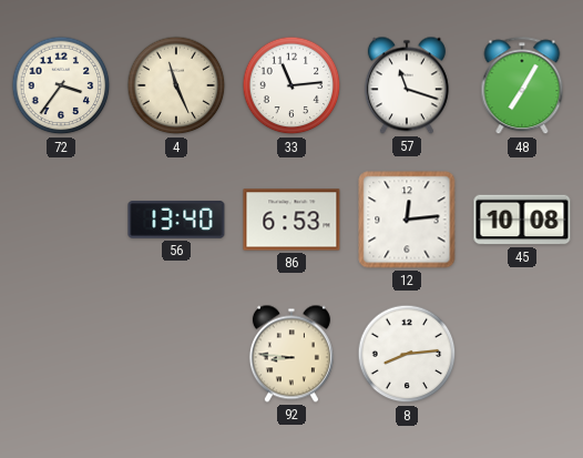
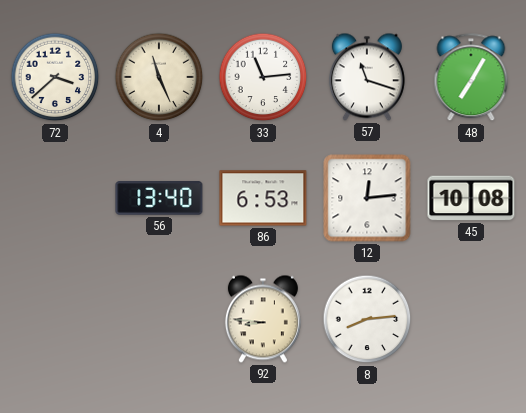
72: 3:36 -> 3:38 (55, 77)
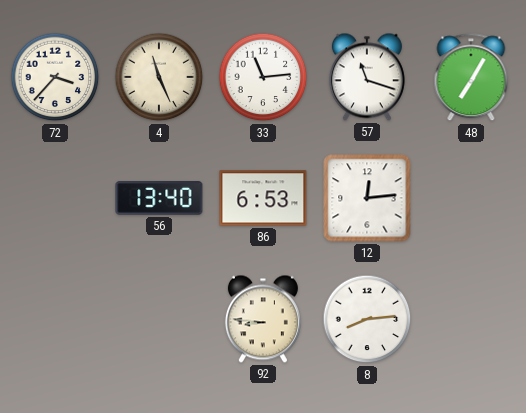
72: 3:38 -> 3:37 (55, 77)
45: 10:08 -> none (471, 198)
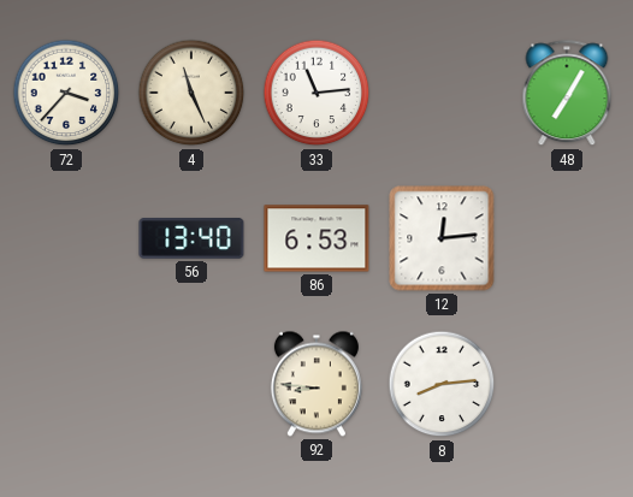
57: 11:18 -> none (367, 77)
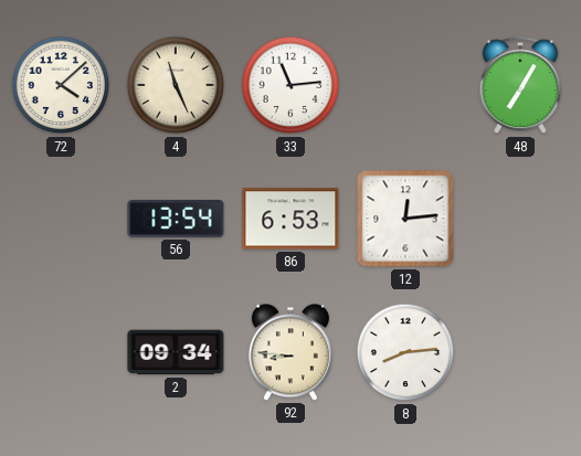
72: 3:37 -> 4:08 (61, 85)
56: 13:40 -> 13:54 (176, 219)
2: none -> 09:34 (176, 352)
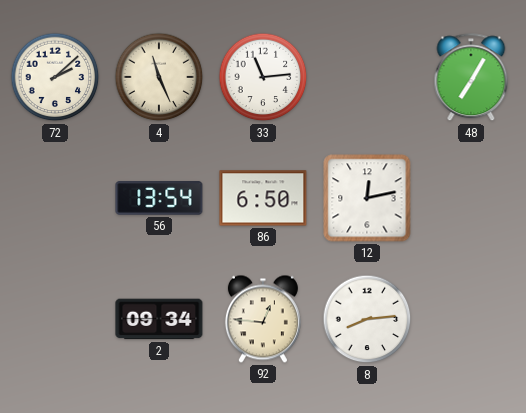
72: 4:08 -> 2:08 (55, 77)
86: 6:53 -> 6:50 (263, 198)
12: 12:14 -> 12:13 (367, 198)
92: 8:46 -> 12:46 (263, 319)
